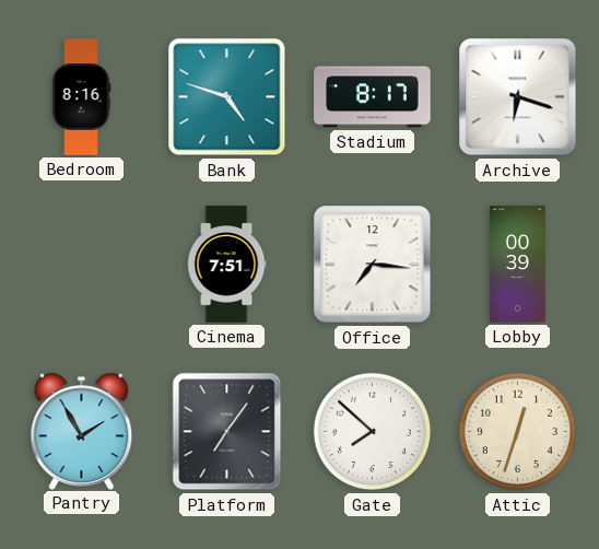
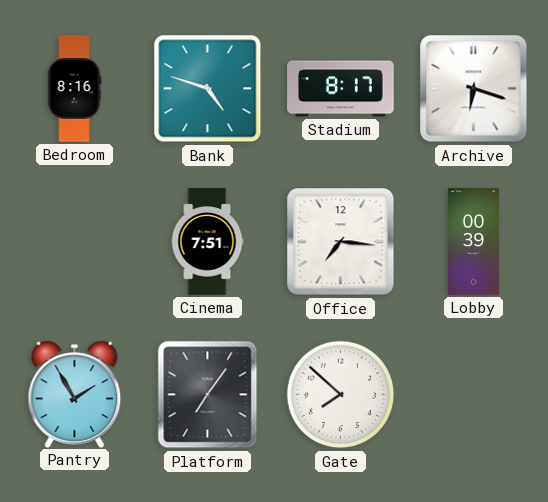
Attic: 12:33 -> none (518, 432)
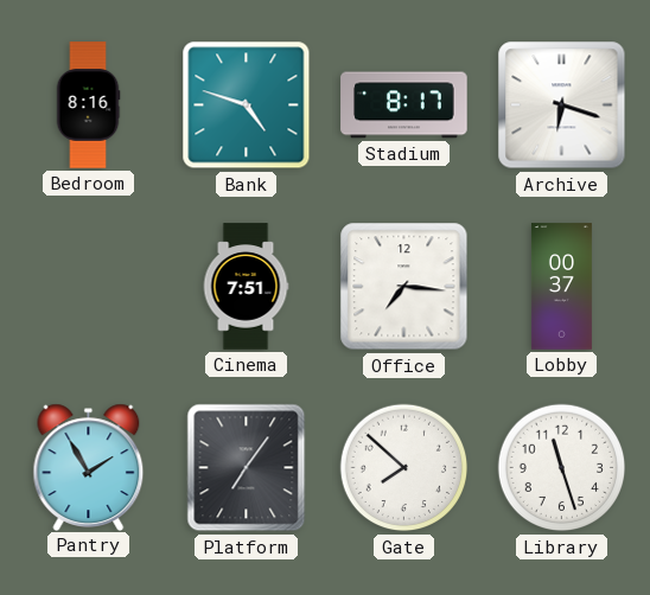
Lobby: 00:39 -> 00:37 (561, 287)
Library: none -> 11:27 (562, 468)
